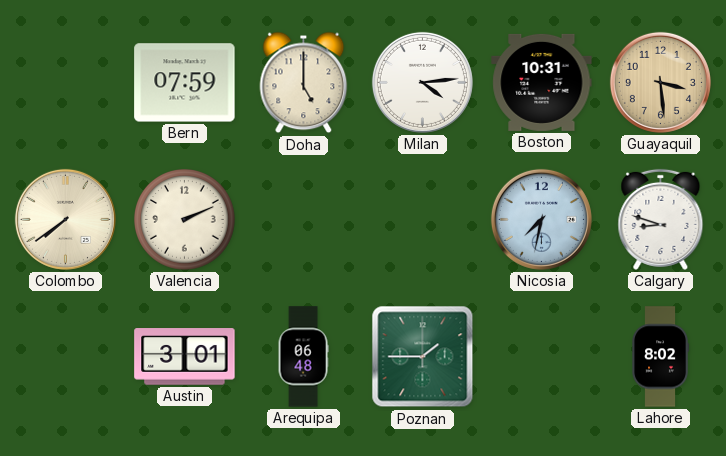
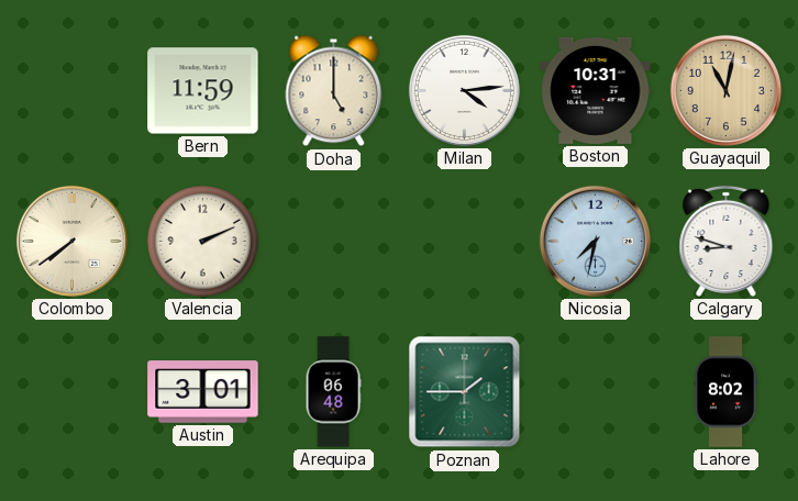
Bern: 07:59 -> 11:59 (203, 91)
Guayaquil: 3:29 -> 11:02 (725, 90)
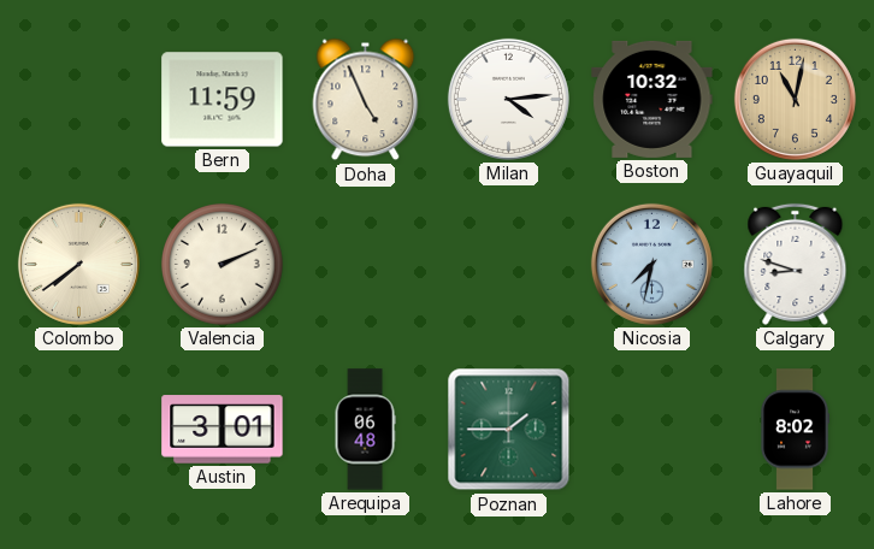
Doha: 5:00 -> 4:56 (366, 100)
Boston: 10:31 -> 10:32 (652, 99)
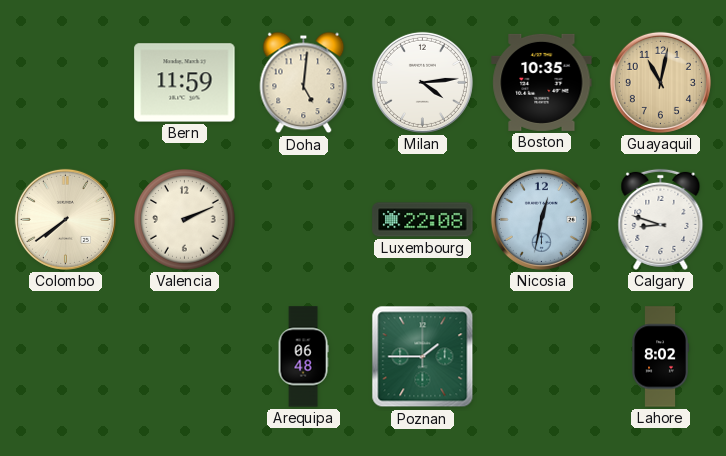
Doha: 4:56 -> 5:01 (304, 83)
Boston: 10:32 -> 10:35 (542, 82)
Luxembourg: none -> 22:08 (423, 220)
Nicosia: 7:32 -> 12:32 (541, 219)
Austin: 3:01 -> none (223, 430)
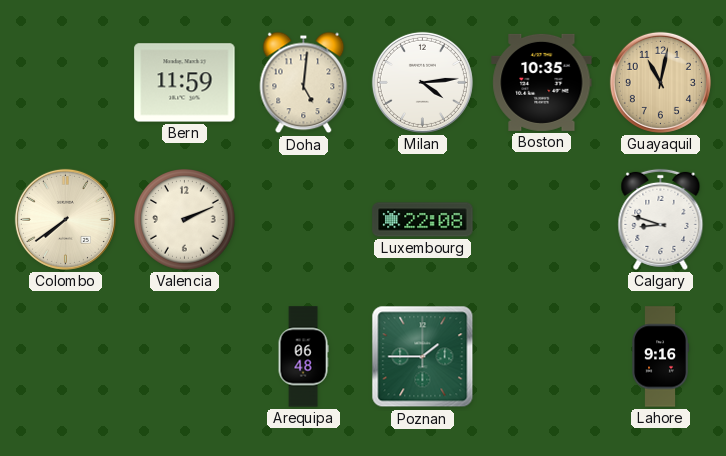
Nicosia: 12:32 -> none (541, 219)
Lahore: 8:02 -> 9:16 (660, 357)
